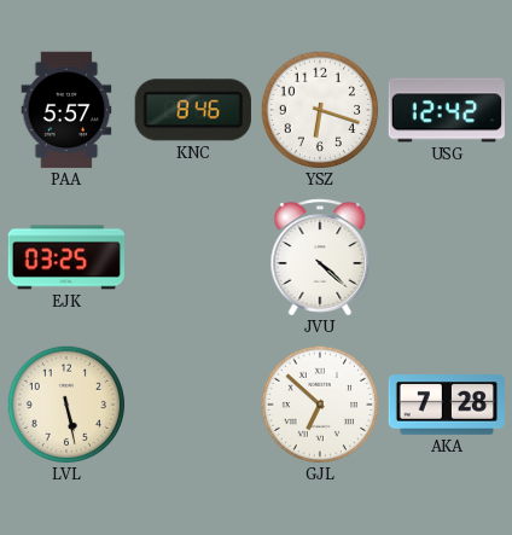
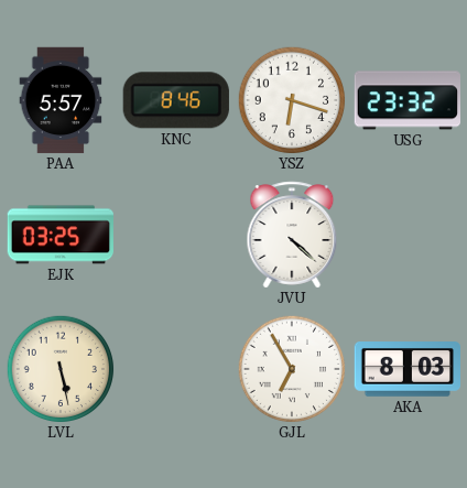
USG: 12:42 -> 23:32 (406, 100)
GJL: 6:52 -> 6:55 (292, 369)
AKA: 7:28 -> 8:03 (406, 370)
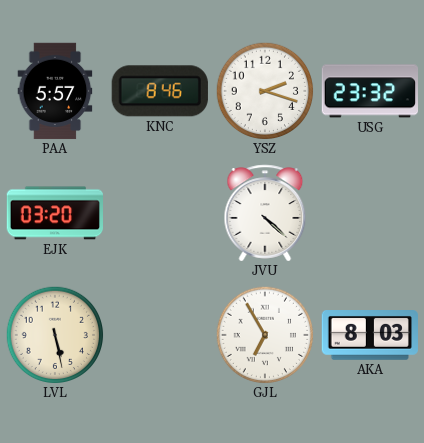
YSZ: 6:18 -> 2:18 (265, 91)
EJK: 03:25 -> 03:20 (55, 213)
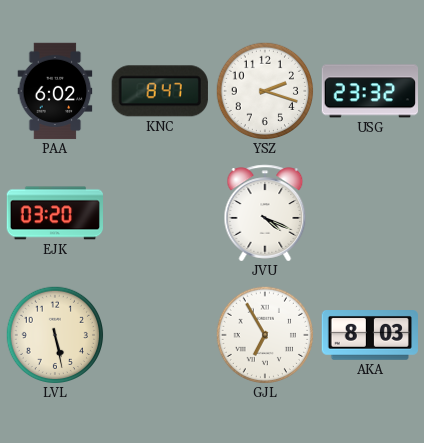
PAA: 5:57 -> 6:02 (55, 91)
KNC: 8:46 -> 8:47 (160, 91)
JVU: 4:22 -> 4:19 (265, 213)
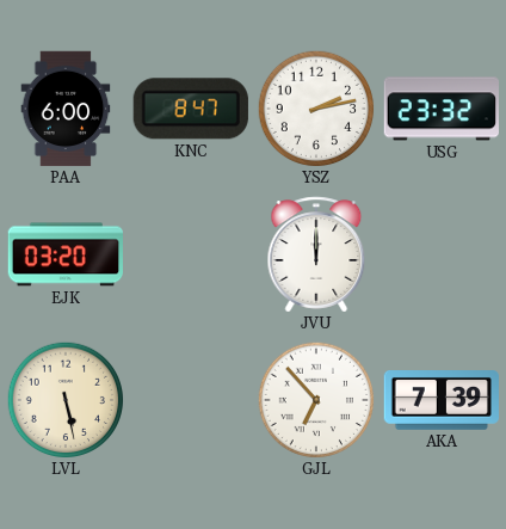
PAA: 6:02 -> 6:00 (66, 109)
YSZ: 2:18 -> 2:13 (316, 109)
JVU: 4:19 -> 12:00 (316, 254)
GJL: 6:55 -> 6:53 (316, 400)
AKA: 8:03 -> 7:39 (440, 401)
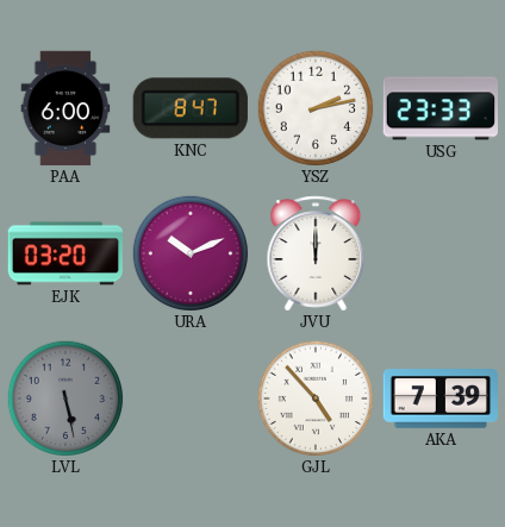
USG: 23:32 -> 23:33 (439, 108)
URA: none -> 10:11 (191, 253)
LVL dial: cream -> grey (66, 399)
GJL: 6:53 -> 4:53 (316, 399)
